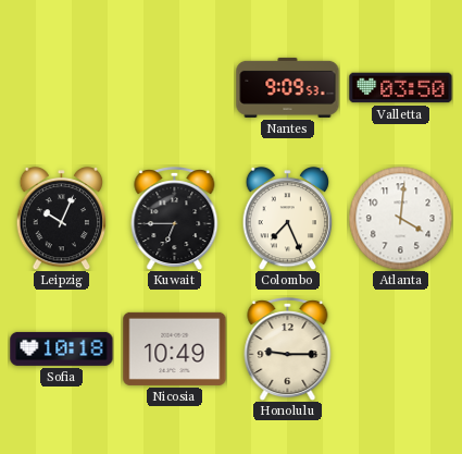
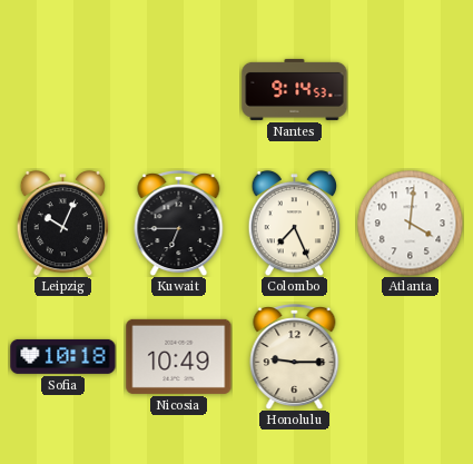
Nantes: 9:09 -> 9:14 (295, 89)
Valletta: 03:50 -> none (401, 88)
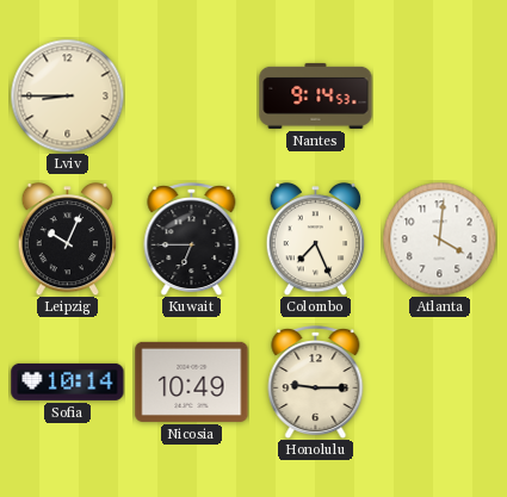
Lviv: none -> 8:45 (67, 95)
Sofia: 10:18 -> 10:14 (68, 381)
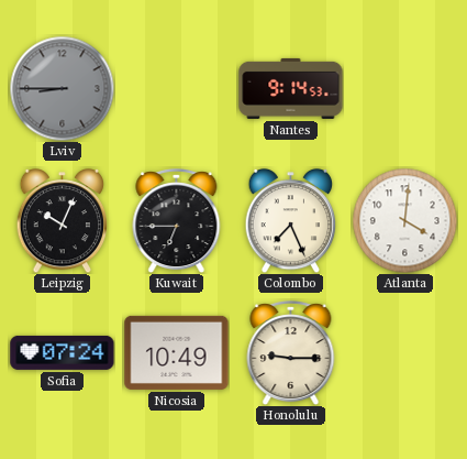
Lviv dial: cream -> grey (62, 88)
Sofia: 10:14 -> 07:24 (63, 352)
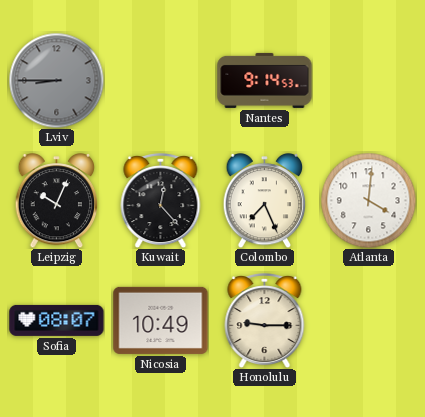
Kuwait: 6:45 -> 12:23 (161, 201)
Sofia: 07:24 -> 08:07 (57, 320)
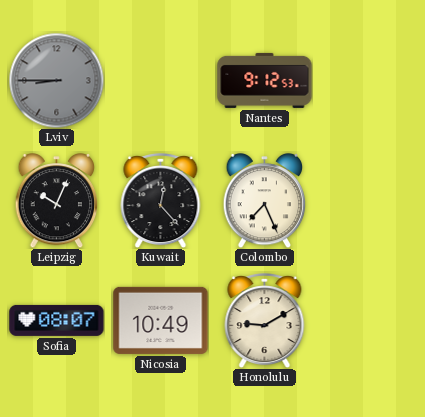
Nantes: 9:14 -> 9:12 (265, 80)
Atlanta: 4:01 -> none (368, 200)
Honolulu: 9:15 -> 9:10 (265, 321)
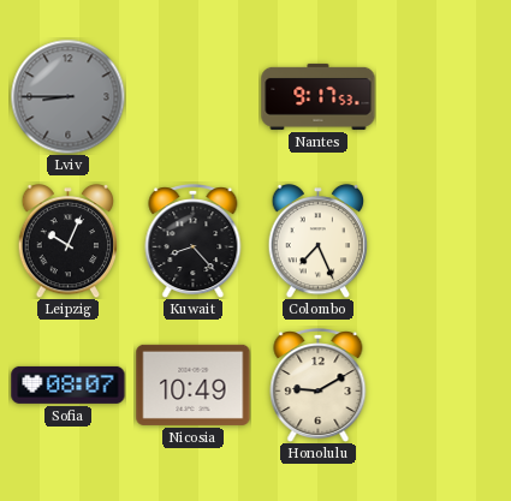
Nantes: 9:12 -> 9:17 (319, 96)
Kuwait: 12:23 -> 8:23 (194, 241)
